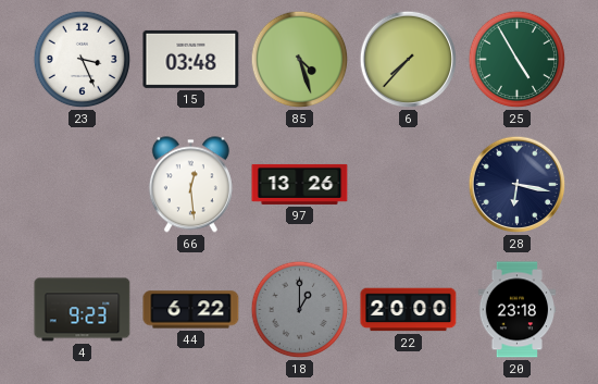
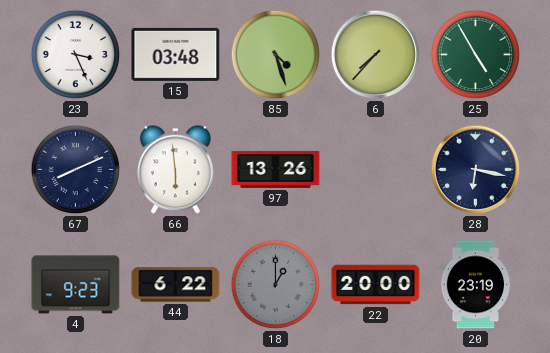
67: none -> 8:11 (76, 170)
66: 12:29 -> 5:59 (175, 170)
20: 23:18 -> 23:19 (476, 285)
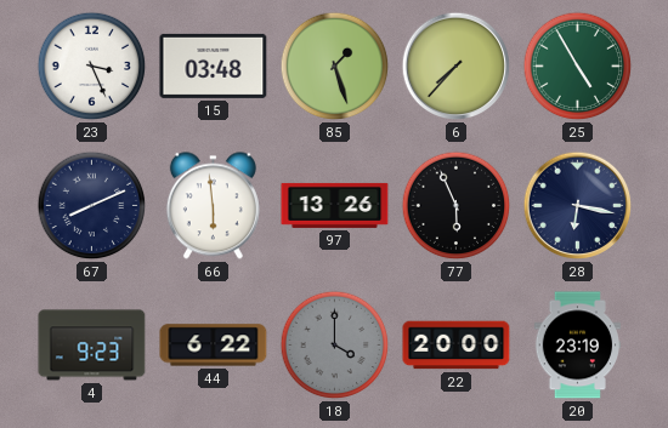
85: 4:27 -> 1:27 (335, 67)
77: none -> 5:56 (457, 206)
18: 1:00 -> 4:00 (335, 346)
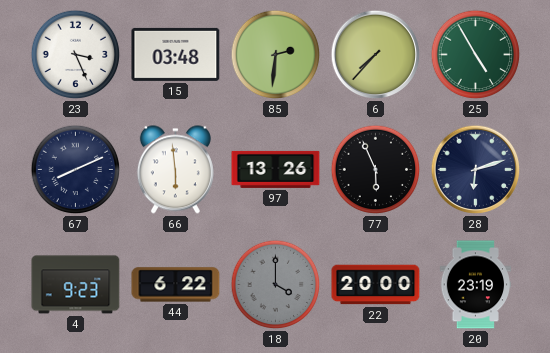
85: 1:27 -> 2:31 (276, 55)
28: 6:17 -> 6:12 (476, 170)
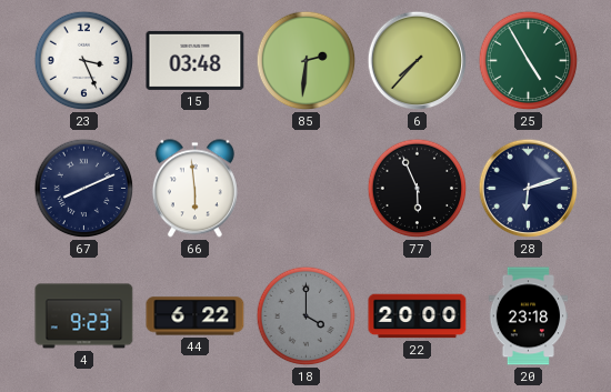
97: 13:26 -> none (276, 169)
20: 23:19 -> 23:18 (529, 316)
